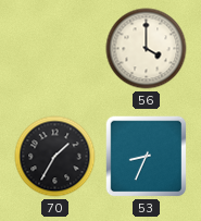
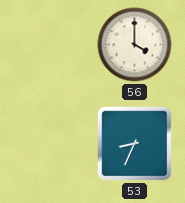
70: 1:35 -> none (55, 157)
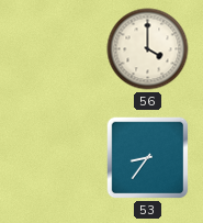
53: 8:34 -> 8:36 (148, 158)
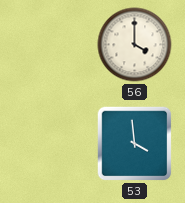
53: 8:36 -> 3:59 (135, 144)
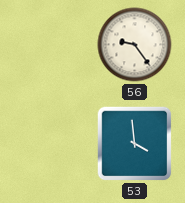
56: 4:00 -> 9:24 (135, 45)
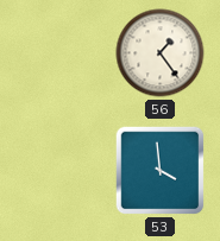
56: 9:24 -> 1:24 (161, 53)
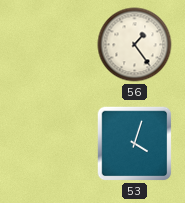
53: 3:59 -> 4:03 (135, 144)
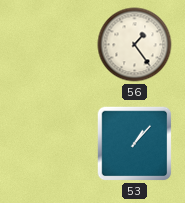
53: 4:03 -> 1:07 (135, 144)
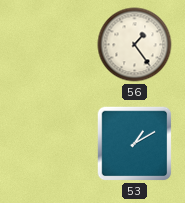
53: 1:07 -> 1:10 (135, 144)
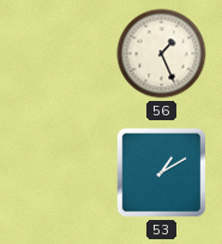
56: 1:24 -> 1:26 (162, 54)
